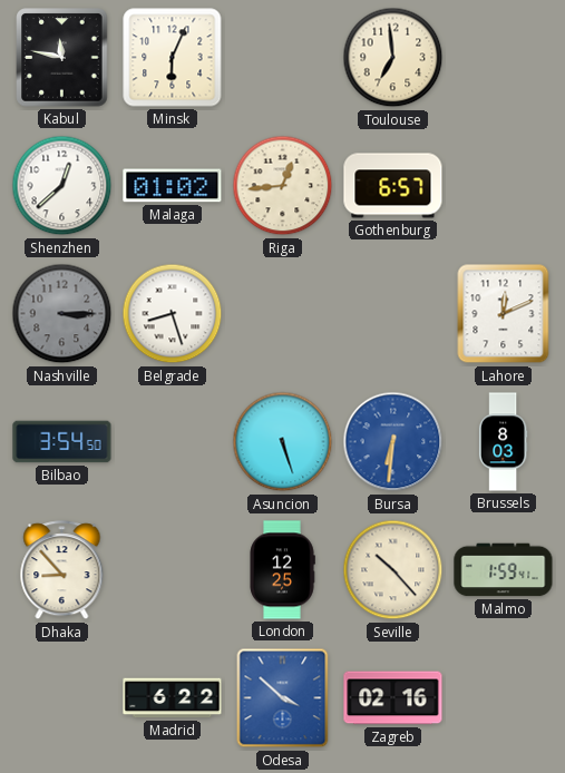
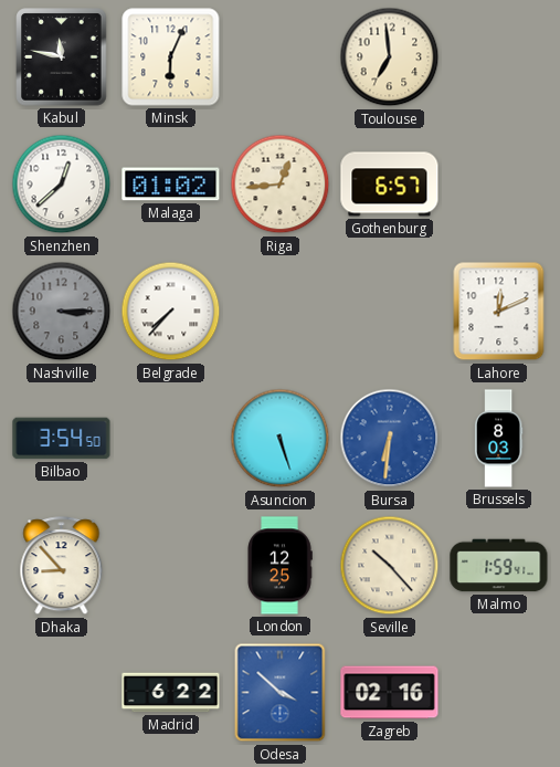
Belgrade: 8:27 -> 7:37 (171, 312)
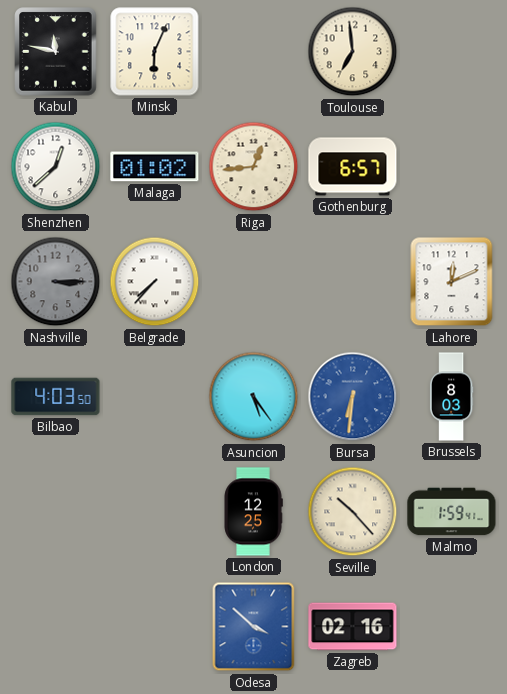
Bilbao: 3:54 -> 4:03 (56, 397)
Asuncion: 5:27 -> 5:24 (254, 397)
Dhaka: 8:53 -> none (62, 566)
Madrid: 6:22 -> none (171, 693)
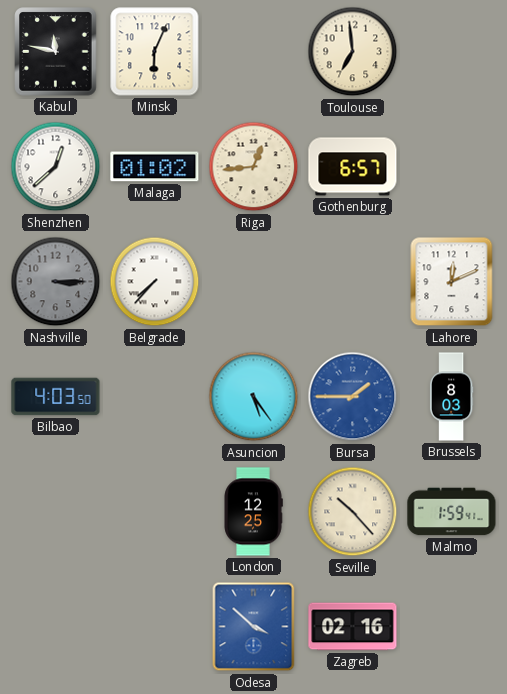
Bursa: 6:31 -> 1:45 (353, 397)
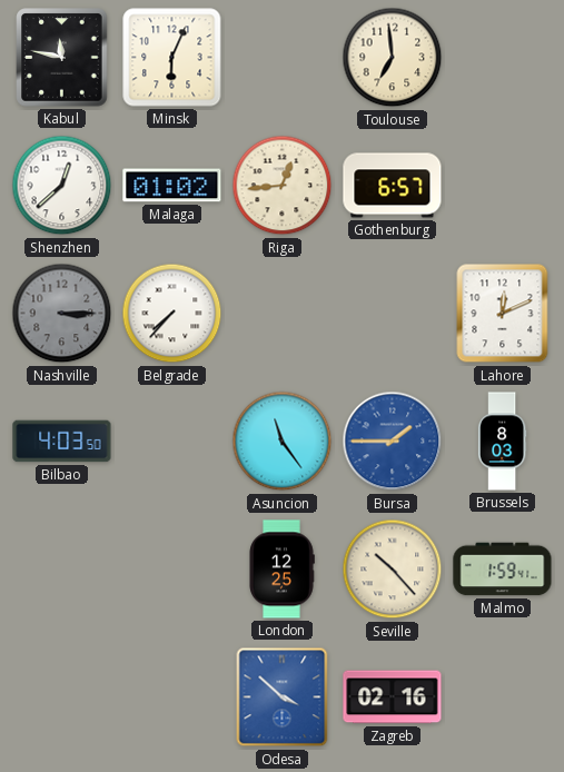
Asuncion: 5:24 -> 11:24 (283, 442)
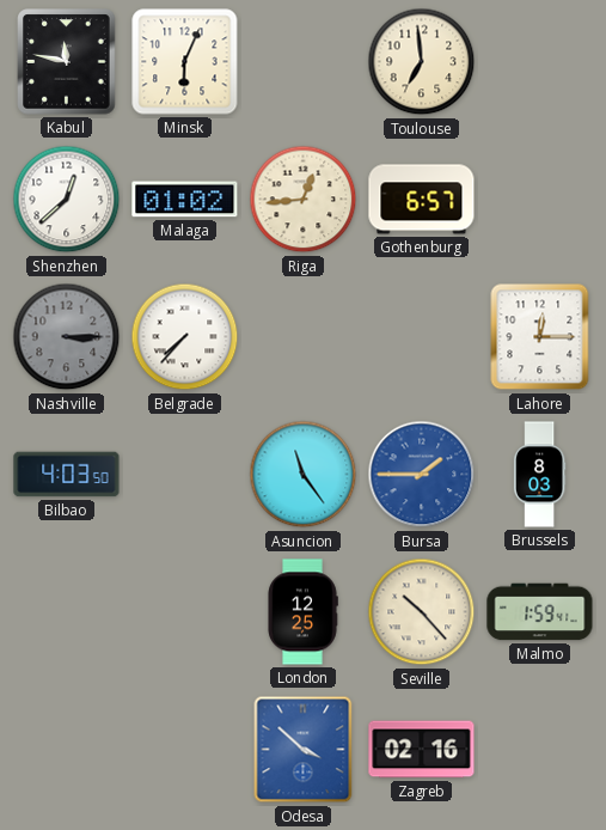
Lahore: 12:11 -> 12:15 (540, 337)
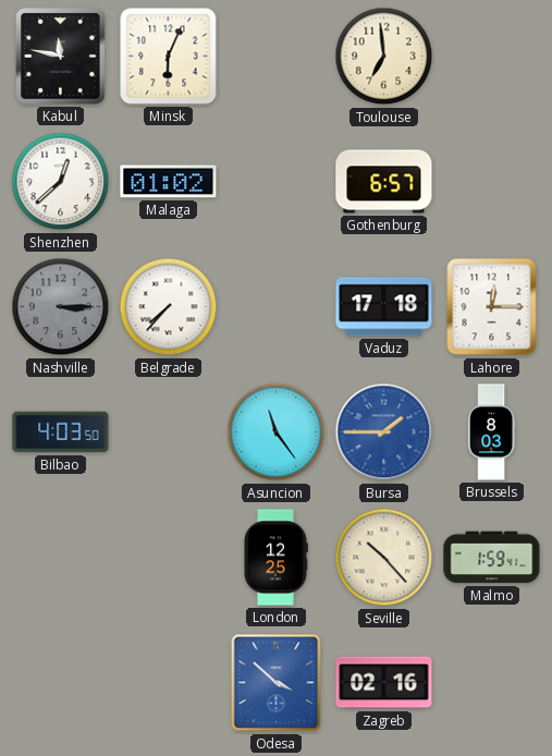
Riga: 12:44 -> none (304, 200)
Vaduz: none -> 17:18 (384, 307)
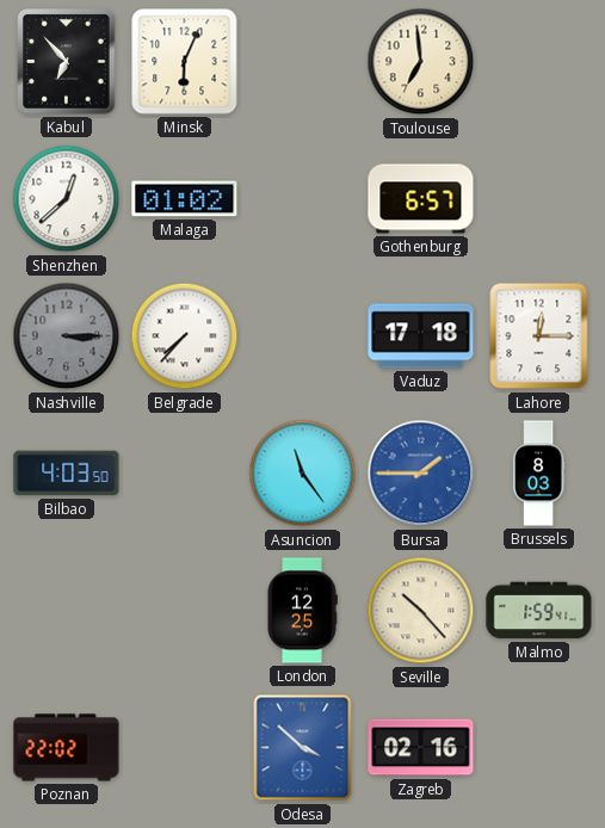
Kabul: 11:47 -> 6:53 (67, 62)
Poznan: none -> 22:02 (67, 748)
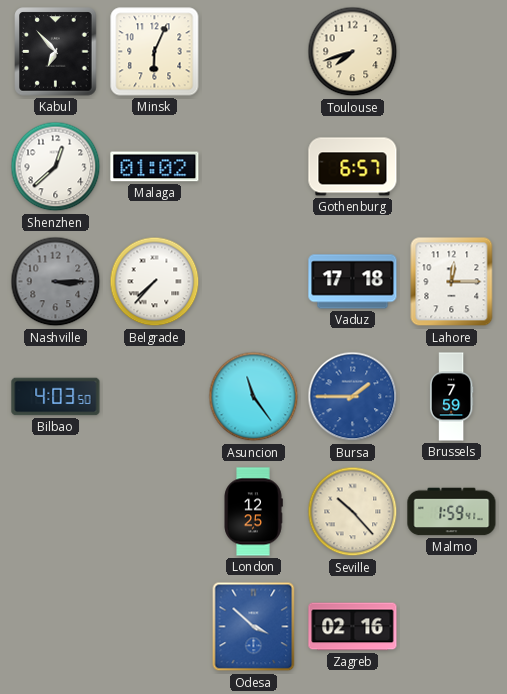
Toulouse: 6:59 -> 7:42 (353, 52)
Brussels: 8:03 -> 7:59 (451, 397)
Poznan: 22:02 -> none (67, 748)
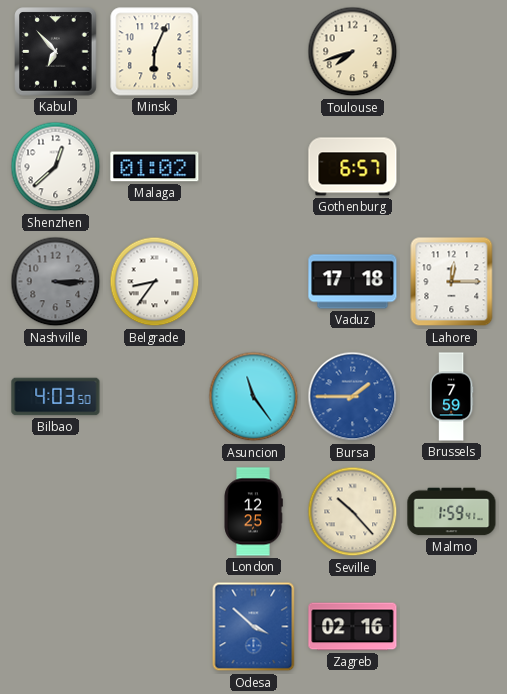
Belgrade: 7:37 -> 8:36 (155, 282)
